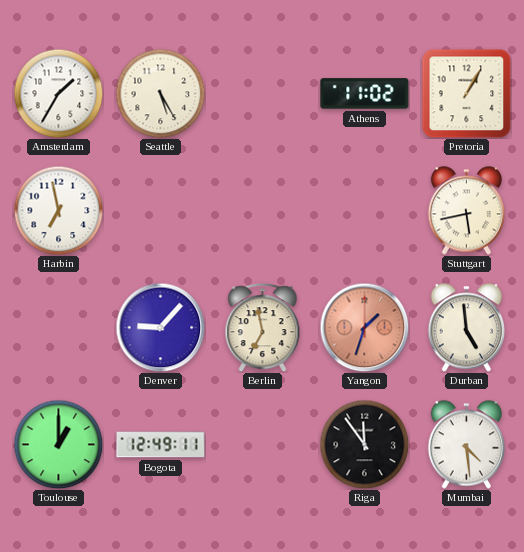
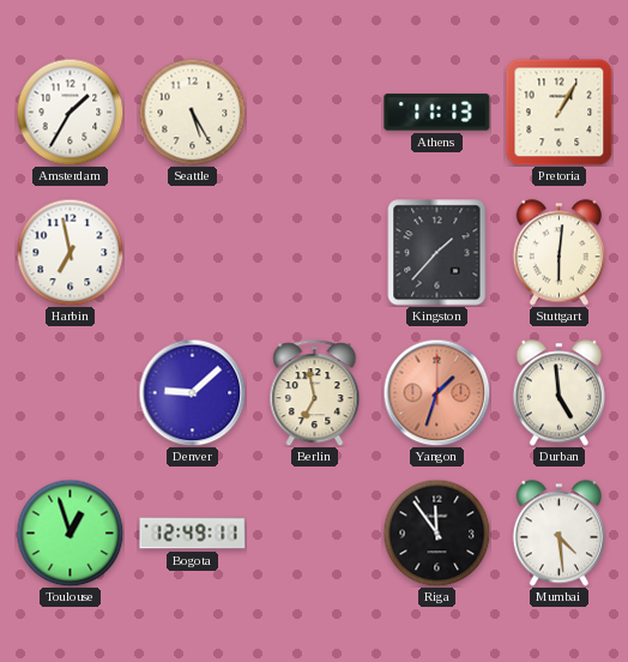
Athens: 11:02 -> 11:13 (437, 113)
Kingston: none -> 1:37 (437, 253)
Stuttgart: 5:43 -> 6:01 (558, 253)
Denver: 9:07 -> 9:08 (192, 392)
Toulouse: 1:00 -> 12:57 (70, 532)
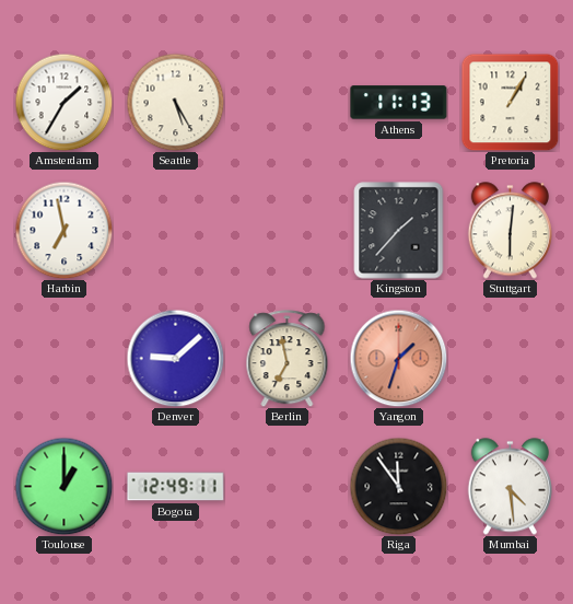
Durban: 4:59 -> none (558, 393)
Toulouse: 12:57 -> 1:00 (63, 486)
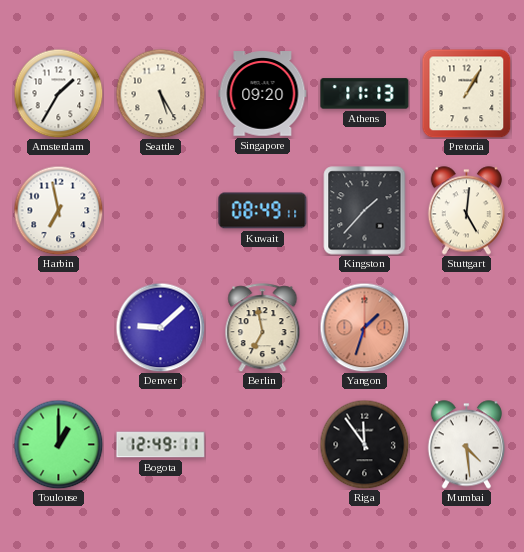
Singapore: none -> 09:20 (263, 94)
Kuwait: none -> 08:49 (263, 211)
Stuttgart: 6:01 -> 5:01 (466, 211)
